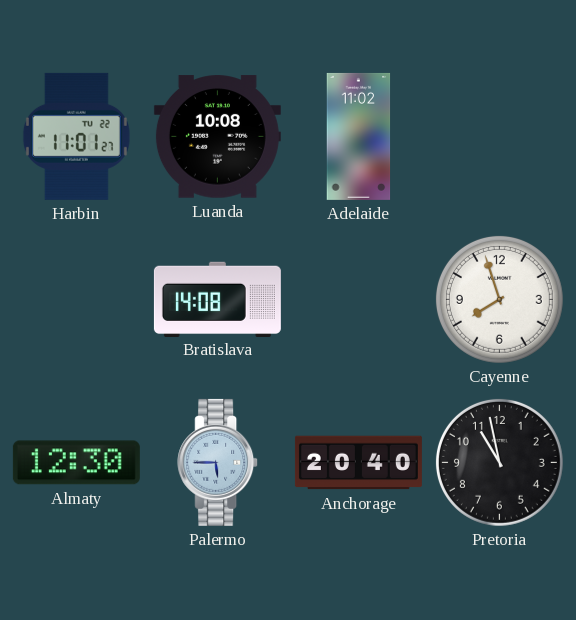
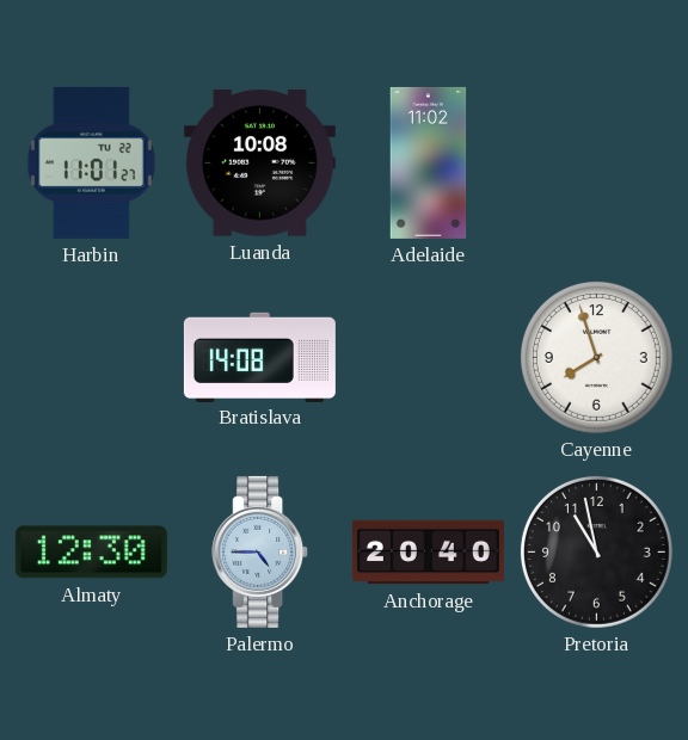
Palermo: 5:45 -> 4:45 (260, 551)
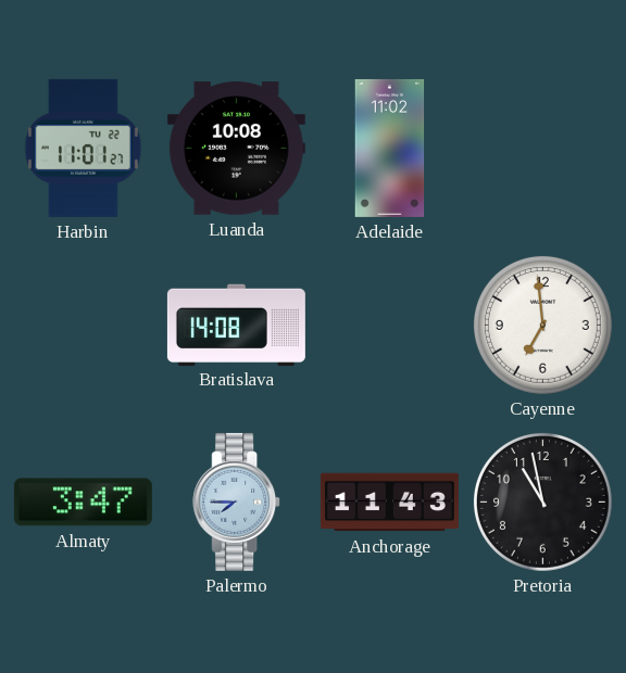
Cayenne: 7:57 -> 6:59 (542, 325)
Almaty: 12:30 -> 3:47 (83, 503)
Palermo: 4:45 -> 7:45 (237, 501)
Anchorage: 20:40 -> 11:43 (389, 503)
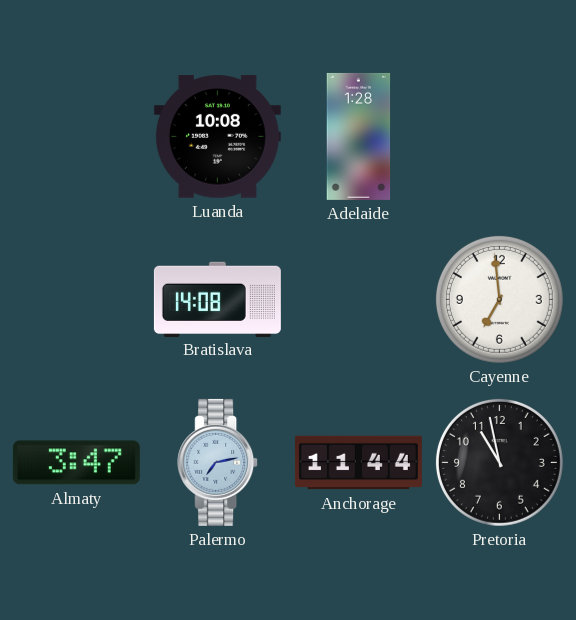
Harbin: 11:01 -> none (83, 148)
Adelaide: 11:02 -> 1:28 (359, 136)
Palermo: 7:45 -> 7:13 (218, 462)
Anchorage: 11:43 -> 11:44 (358, 463)
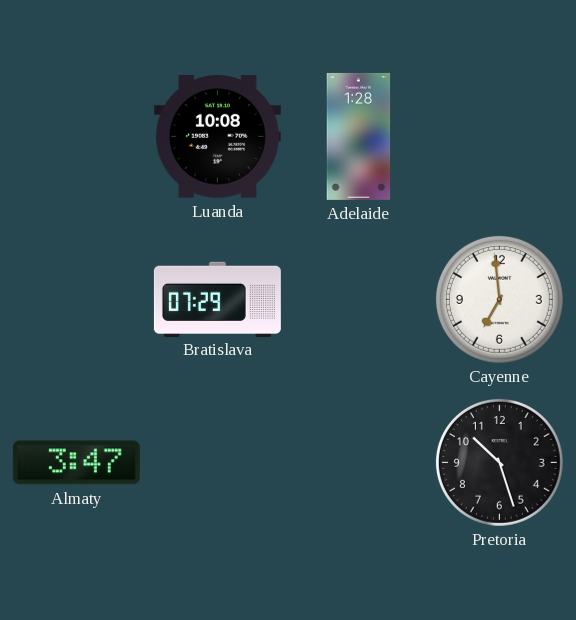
Bratislava: 14:08 -> 07:29 (217, 299)
Palermo: 7:13 -> none (218, 462)
Anchorage: 11:44 -> none (358, 463)
Pretoria: 10:58 -> 10:27 (499, 462)
